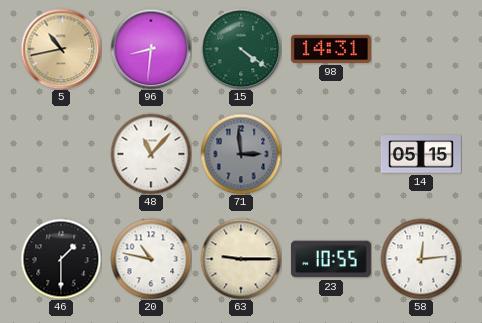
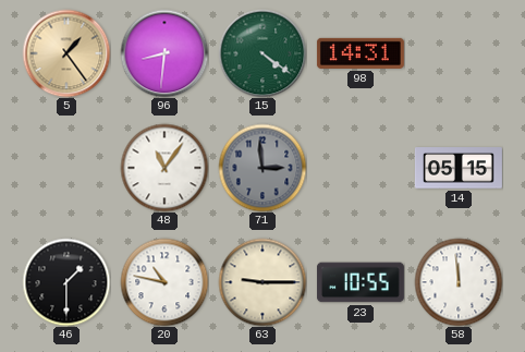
5: 10:43 -> 1:24 (66, 53)
48: 11:07 -> 11:06 (164, 168)
58: 12:14 -> 11:59 (459, 282)
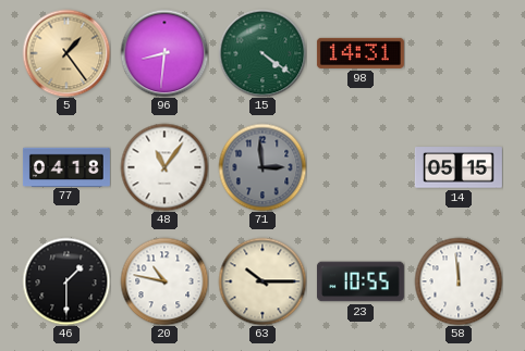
77: none -> 04:18 (66, 166)
63: 9:15 -> 10:15 (262, 281)
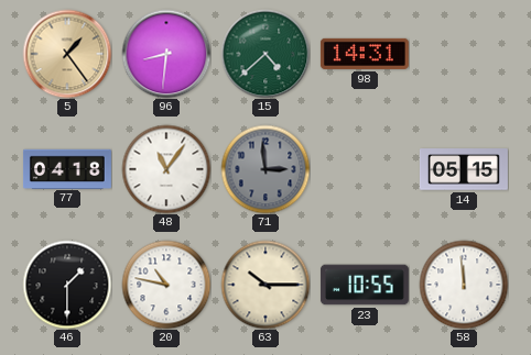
15: 4:21 -> 4:38 (265, 54)
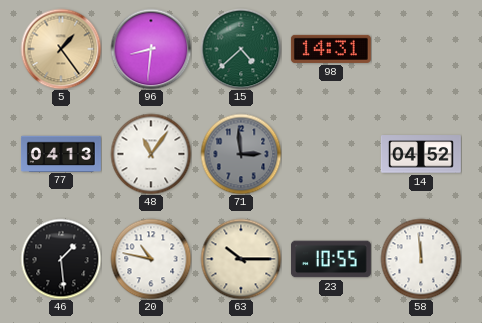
77: 04:18 -> 04:13 (61, 153)
14: 05:15 -> 04:52 (421, 154)
46: 1:30 -> 1:29 (61, 259)
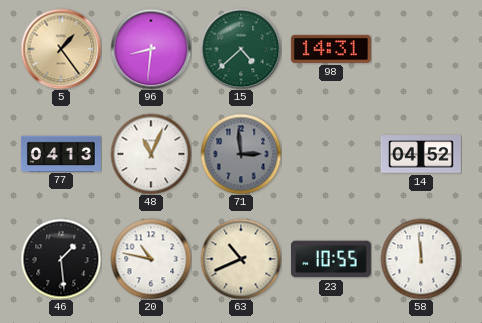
48: 11:06 -> 11:04 (151, 154)
63: 10:15 -> 10:41 (241, 259)
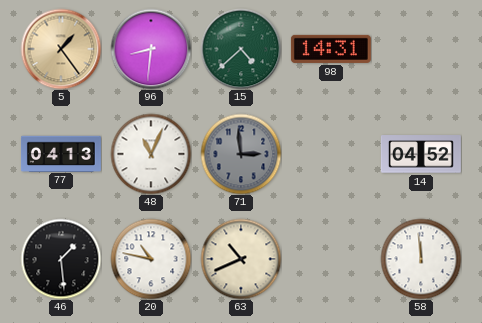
23: 10:55 -> none (331, 259)
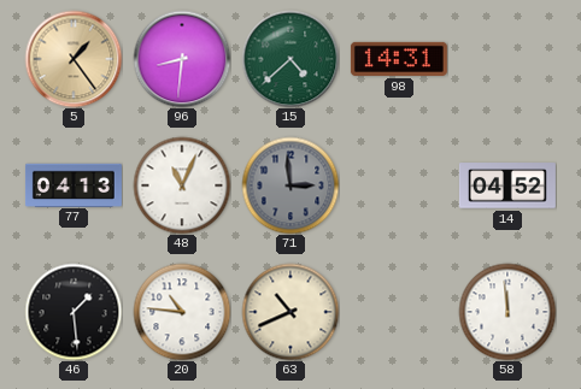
20: 10:47 -> 10:46 (182, 312)
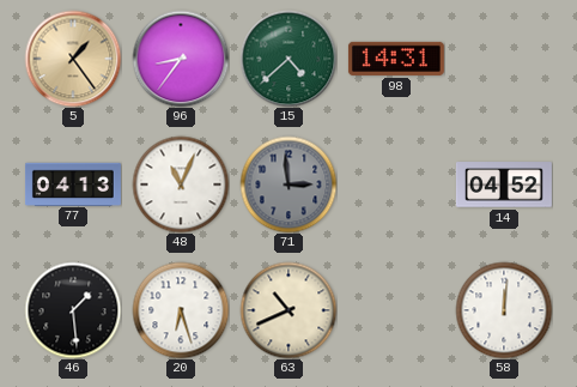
96: 8:31 -> 8:36 (181, 59)
20: 10:46 -> 6:27 (181, 310)
58: 11:59 -> 12:01 (504, 310)
